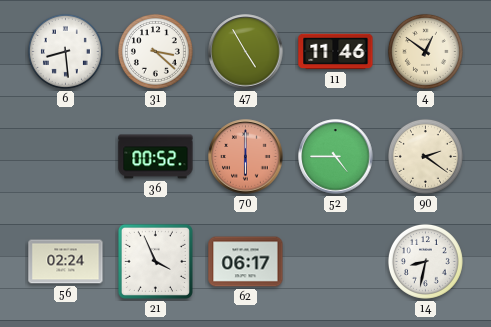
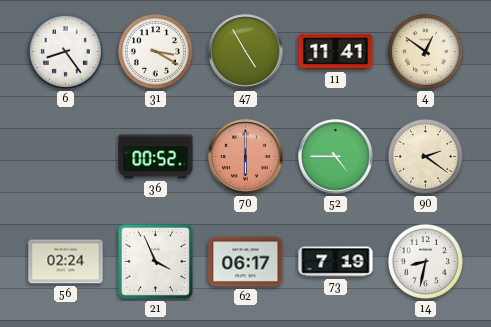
6: 8:29 -> 8:24 (65, 51)
31: 3:22 -> 3:20 (155, 51)
11: 11:46 -> 11:41 (336, 52)
73: none -> 7:19 (336, 262)
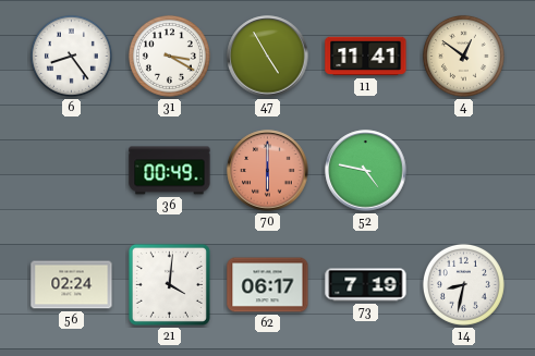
36: 00:52 -> 00:49 (170, 171)
52: 4:45 -> 4:47 (366, 171)
90: 2:21 -> none (425, 156)
21: 3:56 -> 4:01 (169, 284)
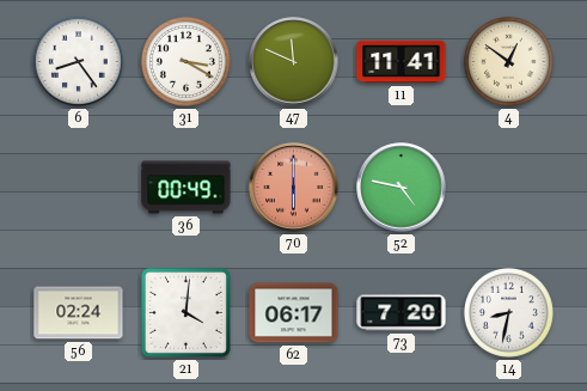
47: 4:55 -> 11:49 (294, 62)
73: 7:19 -> 7:20 (402, 313)
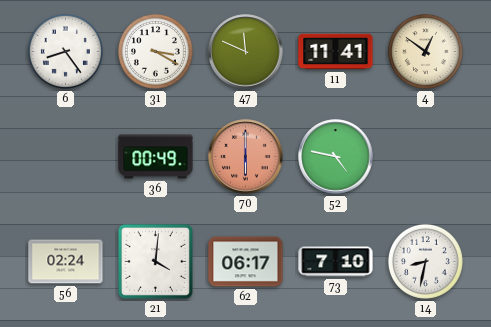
73: 7:20 -> 7:10 (336, 262)
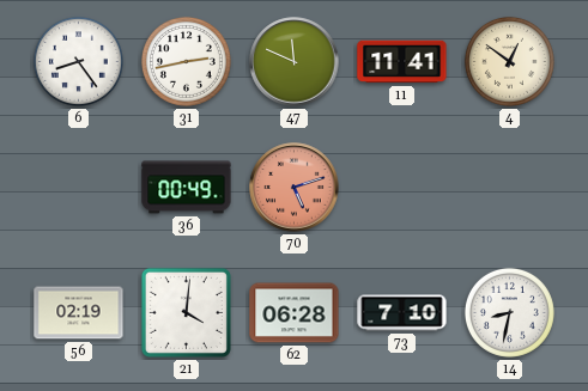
31: 3:20 -> 2:43 (186, 61)
70: 6:00 -> 5:12 (295, 188)
52: 4:47 -> none (336, 157)
56: 02:24 -> 02:19 (79, 313)
62: 06:17 -> 06:28 (295, 313)
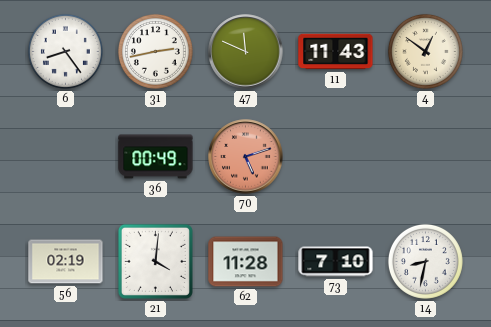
11: 11:41 -> 11:43 (336, 52)
62: 06:28 -> 11:28 (246, 262)
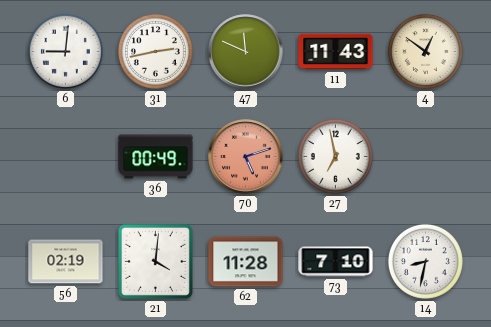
6: 8:24 -> 9:01 (65, 51)
27: none -> 6:58 (335, 156)
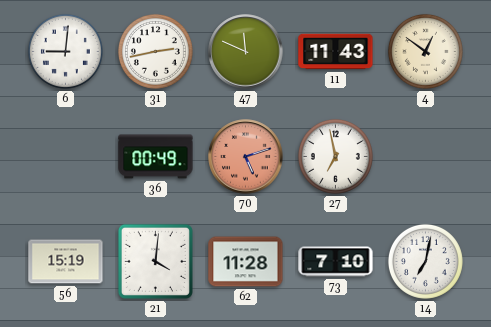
56: 02:19 -> 15:19 (66, 262)
14: 8:32 -> 7:02 (425, 261)
